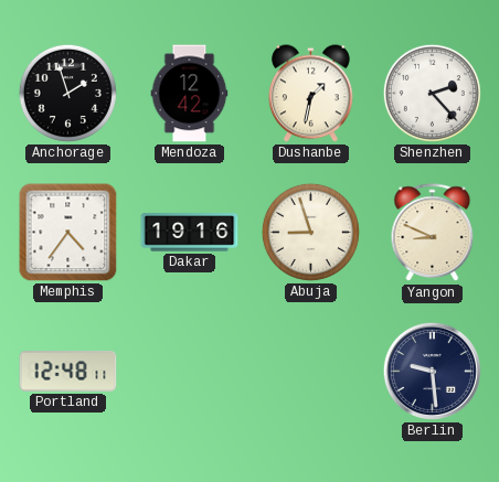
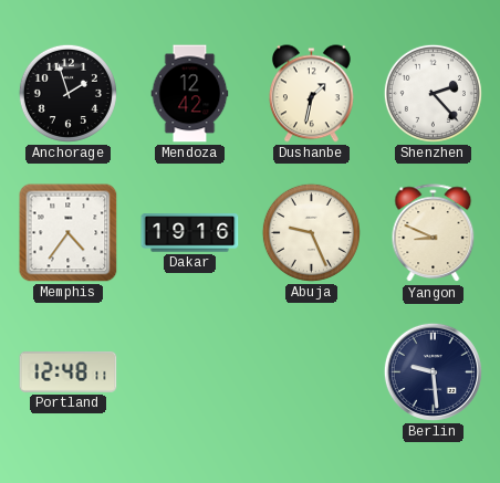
Abuja: 8:57 -> 9:26 (311, 232)
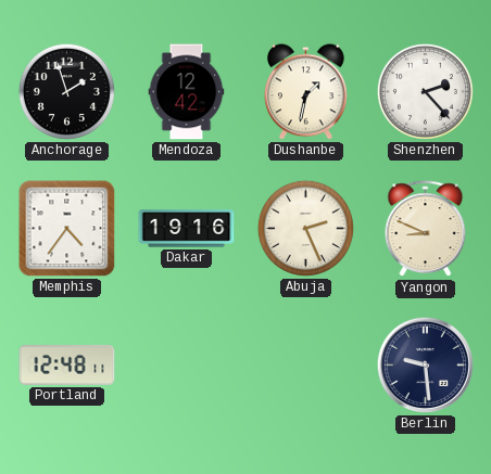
Abuja: 9:26 -> 2:26 (305, 228)
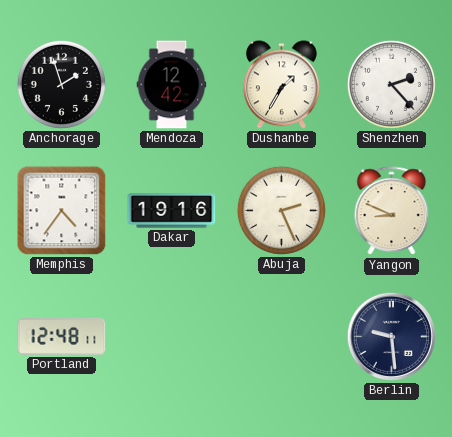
Dushanbe: 1:32 -> 1:35 (281, 85)
